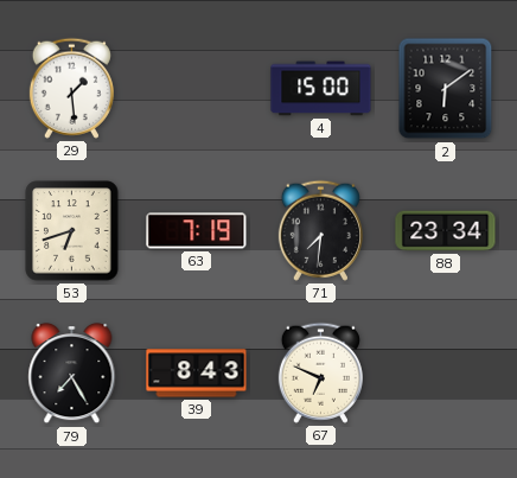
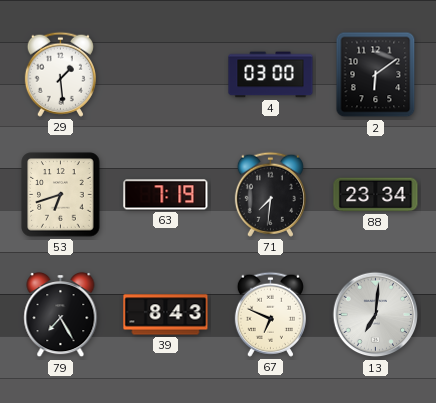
4: 15:00 -> 03:00 (271, 75)
13: none -> 7:01 (376, 315)
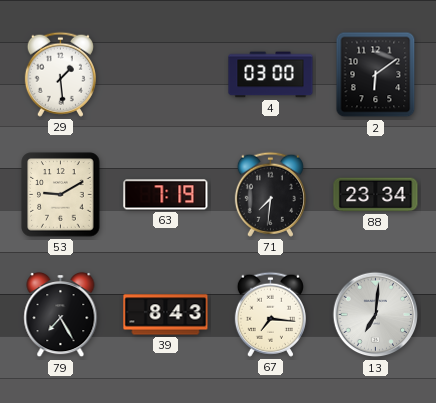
53: 6:42 -> 9:10 (61, 195)
67: 6:49 -> 7:16 (270, 314)
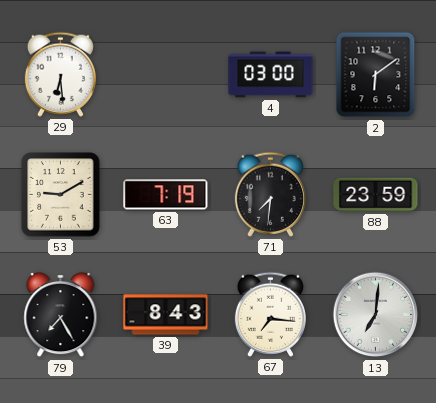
29: 1:29 -> 6:29 (60, 74)
88: 23:34 -> 23:59 (376, 195)
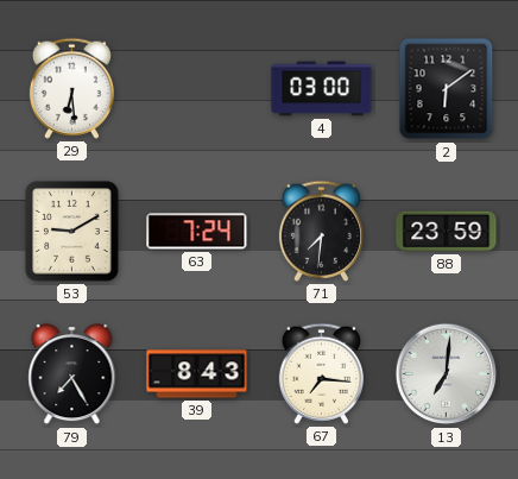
63: 7:19 -> 7:24 (197, 232)
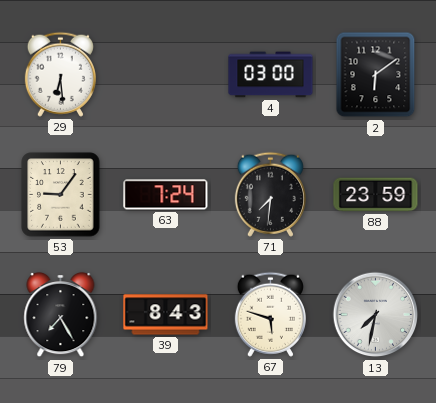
53: 9:10 -> 9:06 (61, 195)
67: 7:16 -> 5:48 (270, 314)
13: 7:01 -> 7:32 (376, 315)
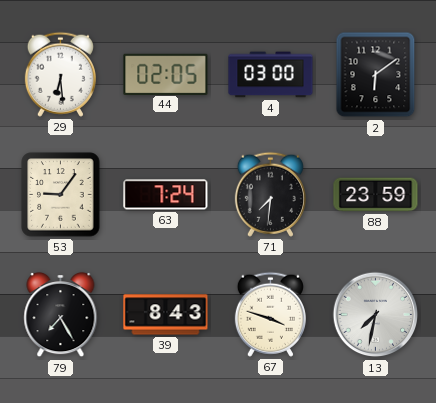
44: none -> 02:05 (166, 74)
67: 5:48 -> 3:48 (270, 314)
